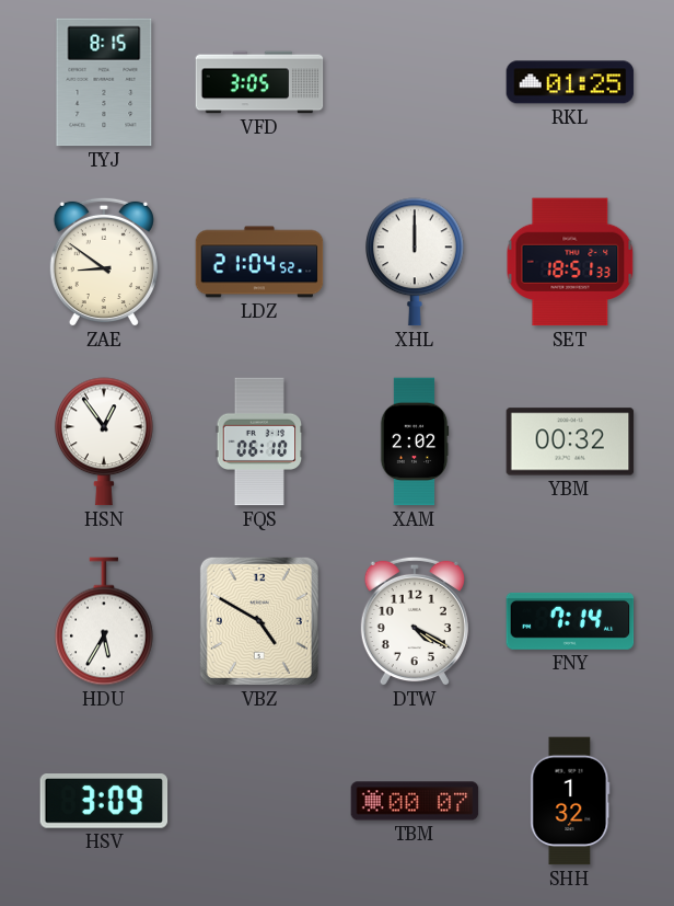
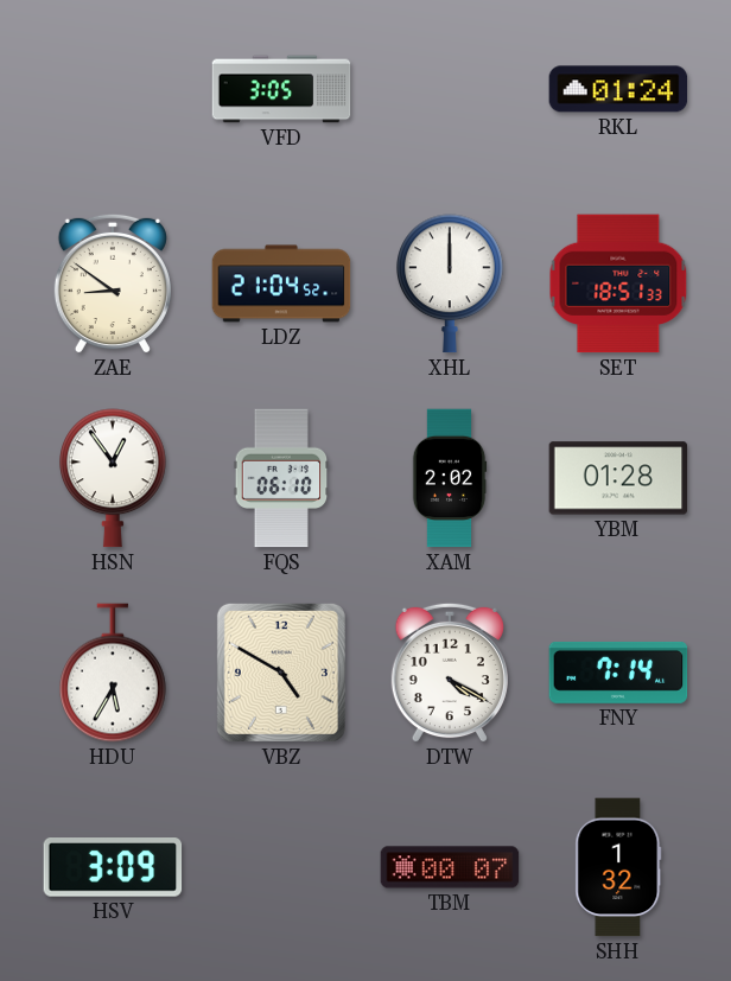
TYJ: 8:15 -> none (104, 82)
RKL: 01:25 -> 01:24 (618, 89)
YBM: 00:32 -> 01:28 (618, 478)
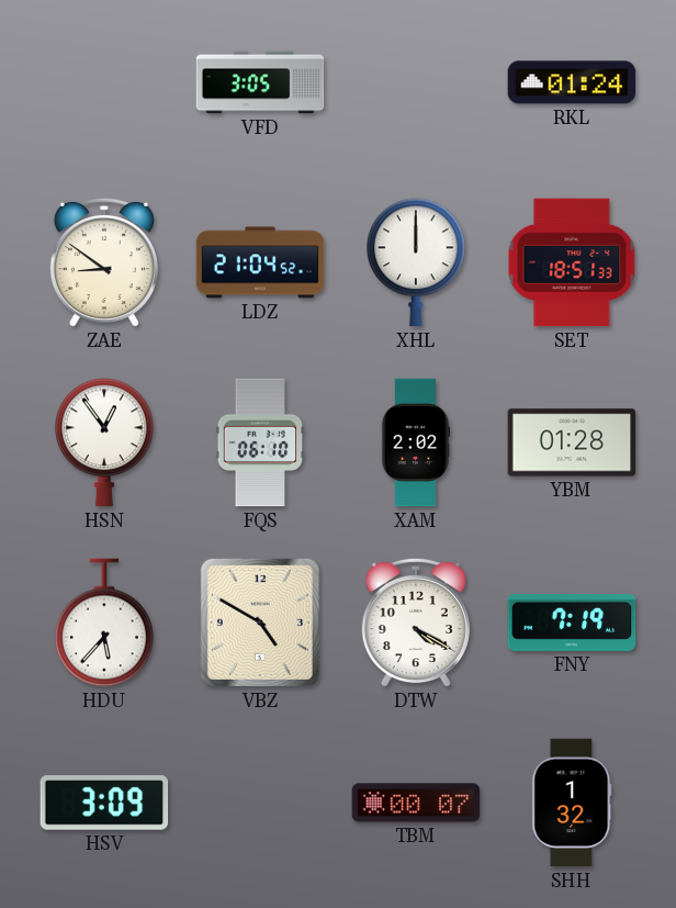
HDU: 5:35 -> 5:37 (105, 623)
FNY: 7:14 -> 7:19 (572, 623)
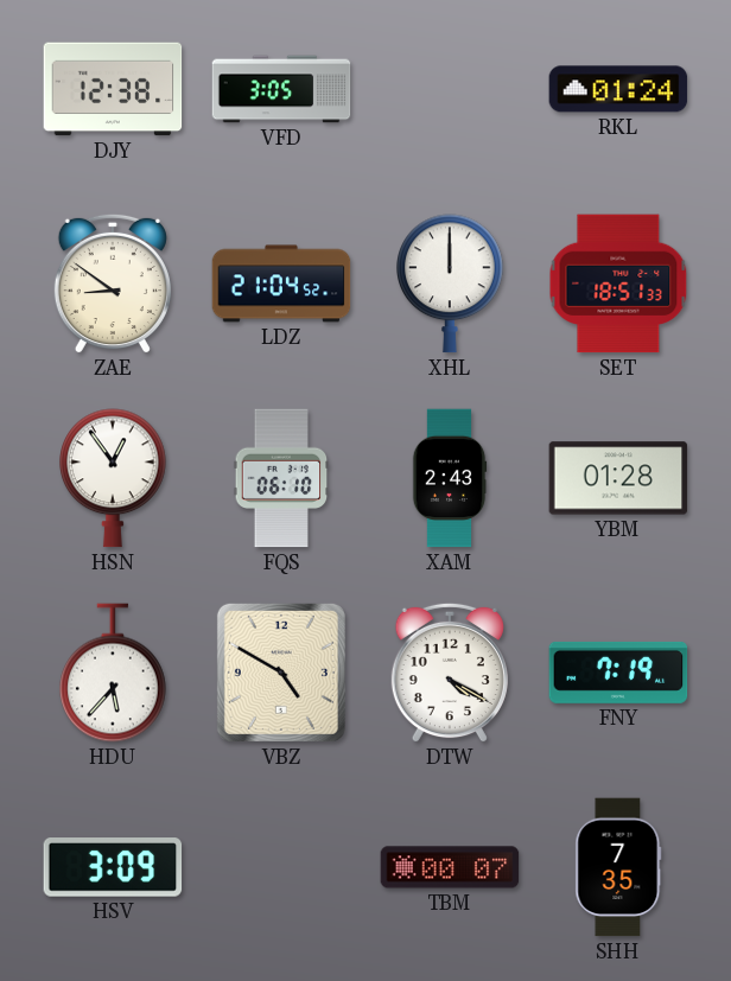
DJY: none -> 12:38 (113, 89)
XAM: 2:02 -> 2:43 (450, 478)
SHH: 1:32 -> 7:35 (618, 867)
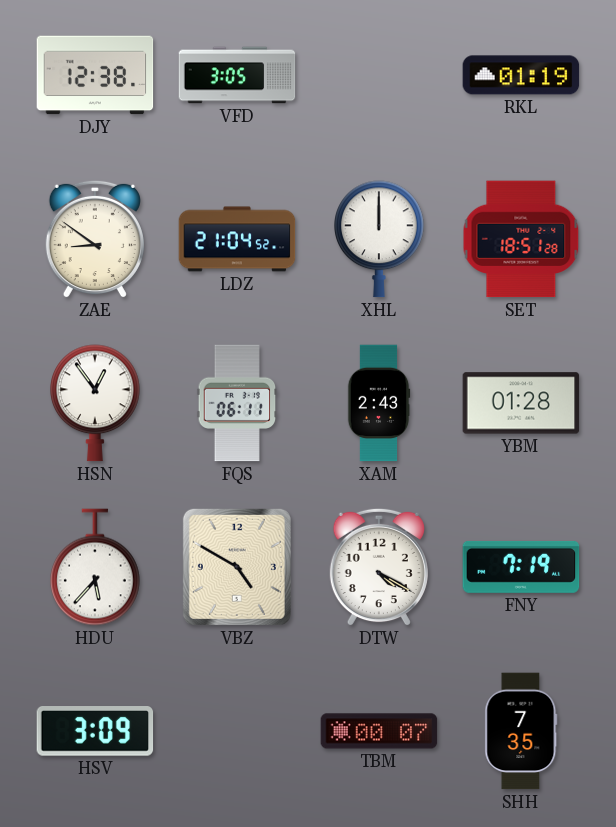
RKL: 01:24 -> 01:19 (521, 75)
SET: 18:51:33 -> 18:51:28 (521, 239)
FQS: 06:10 -> 06:11 (237, 403)
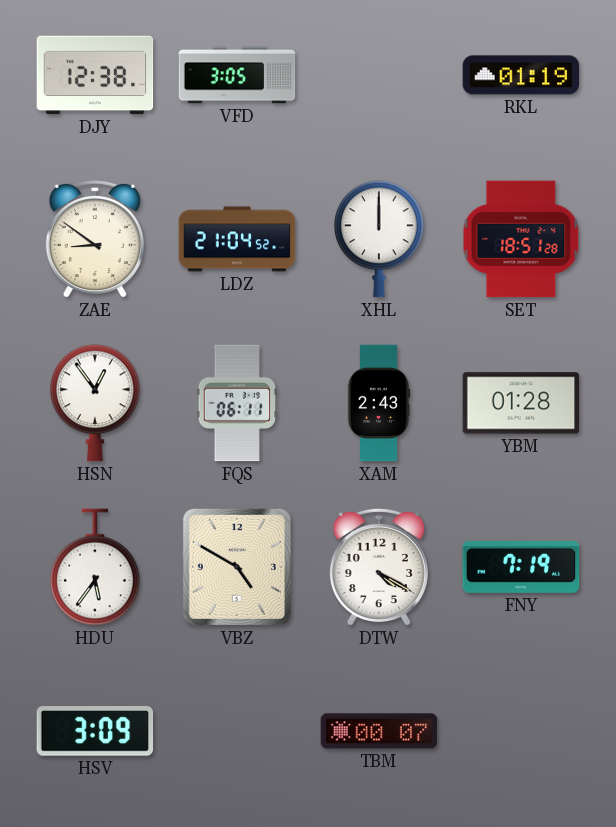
HDU: 5:37 -> 5:36 (96, 567)
SHH: 7:35 -> none (521, 731)
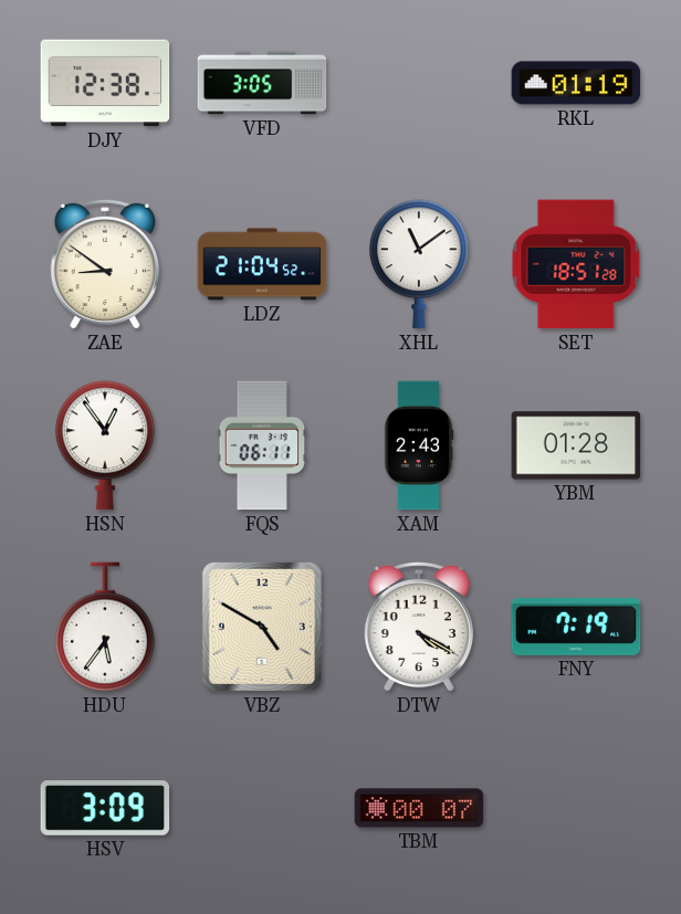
XHL: 12:00 -> 11:09 (420, 264)
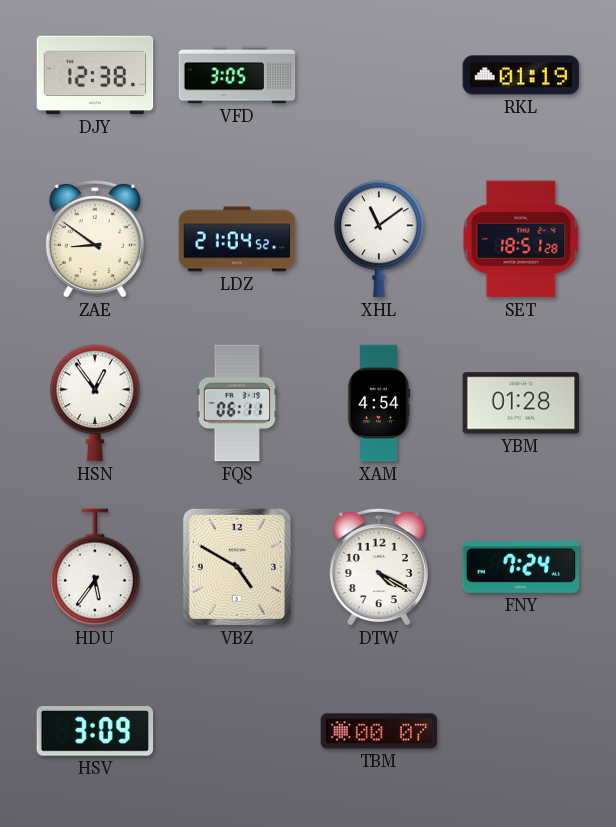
XAM: 2:43 -> 4:54 (379, 403)
FNY: 7:19 -> 7:24 (521, 567)
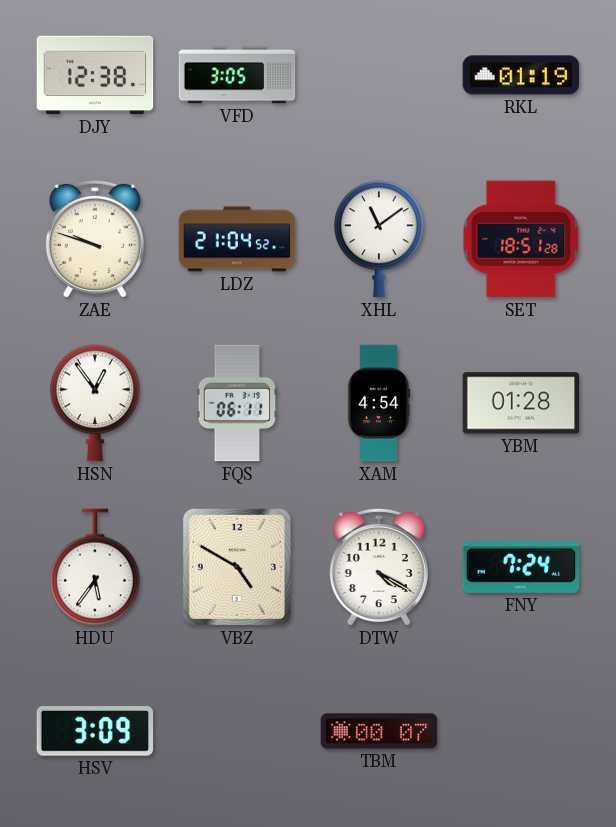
ZAE: 8:51 -> 9:48 (95, 239)
